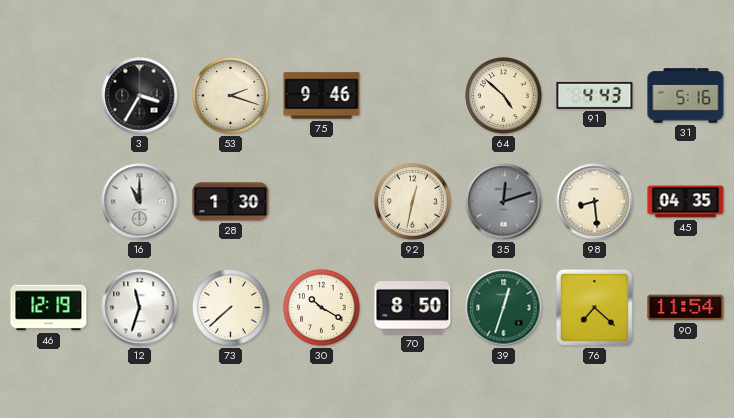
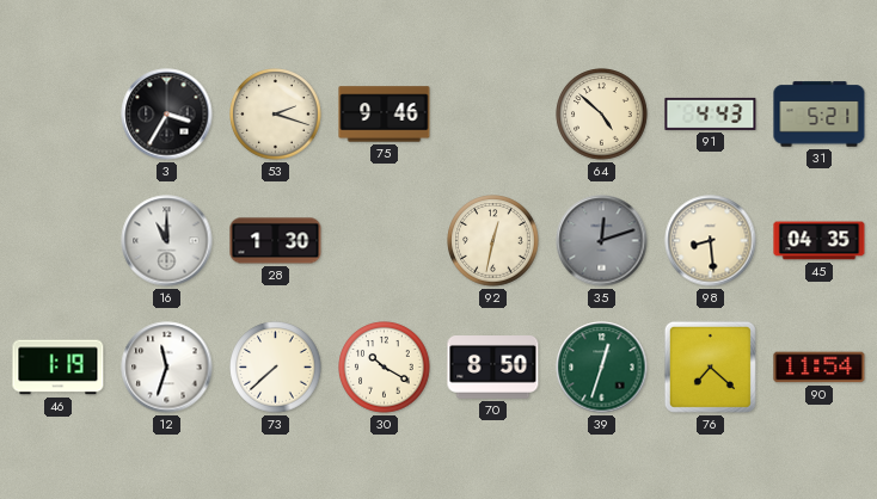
31: 5:16 -> 5:21 (820, 115)
46: 12:19 -> 1:19 (59, 368)
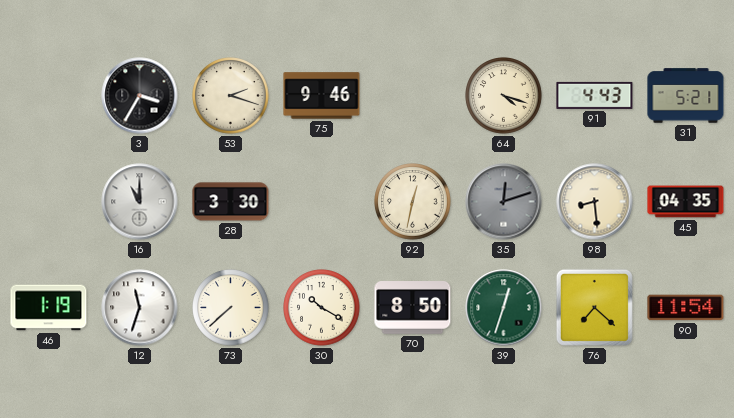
64: 4:52 -> 4:18 (504, 96)
28: 1:30 -> 3:30 (231, 202)
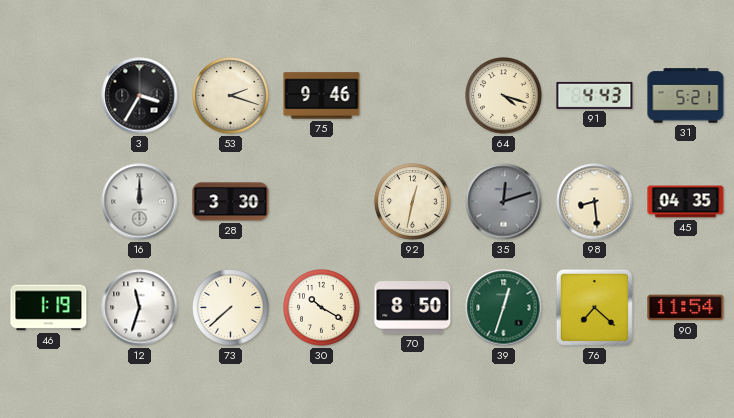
16: 11:00 -> 12:00 (140, 202)
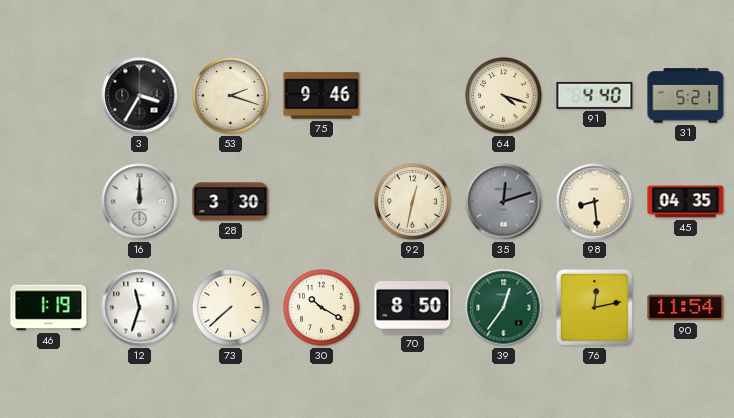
91: 4:43 -> 4:40 (595, 95)
39: 12:33 -> 12:36 (504, 308)
76: 7:22 -> 12:13 (594, 307)
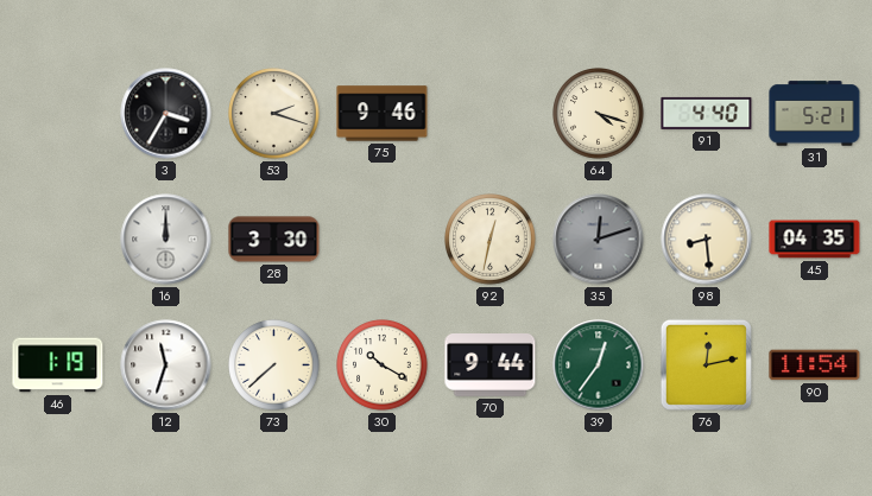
70: 8:50 -> 9:44 (491, 365)
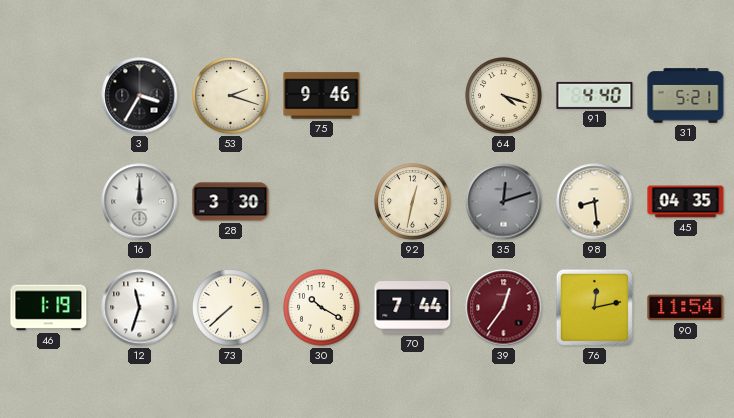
70: 9:44 -> 7:44 (413, 308)
39 dial: green -> burgundy (504, 308)
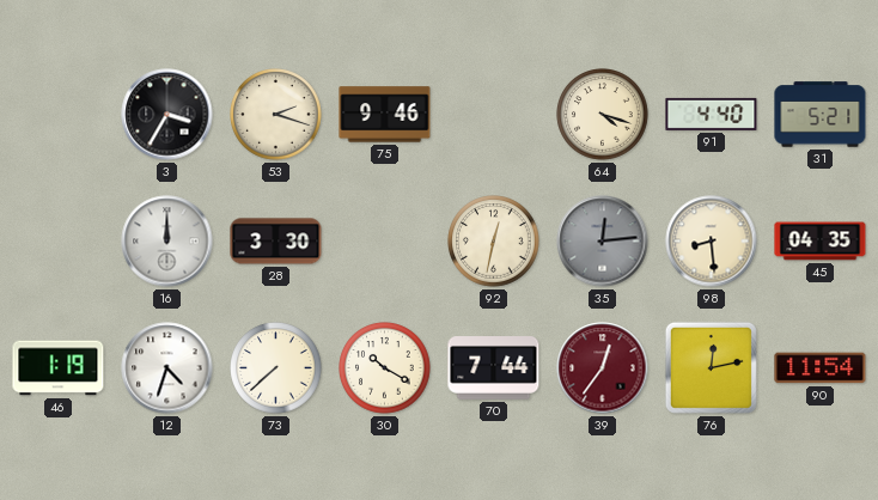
35: 12:12 -> 12:14 (603, 242)
12: 11:33 -> 4:33 (167, 368)
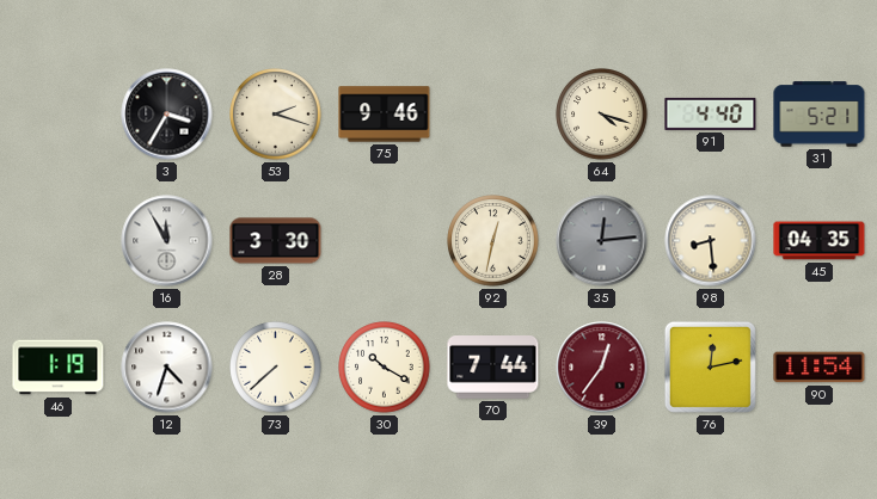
16: 12:00 -> 11:55 (167, 241)
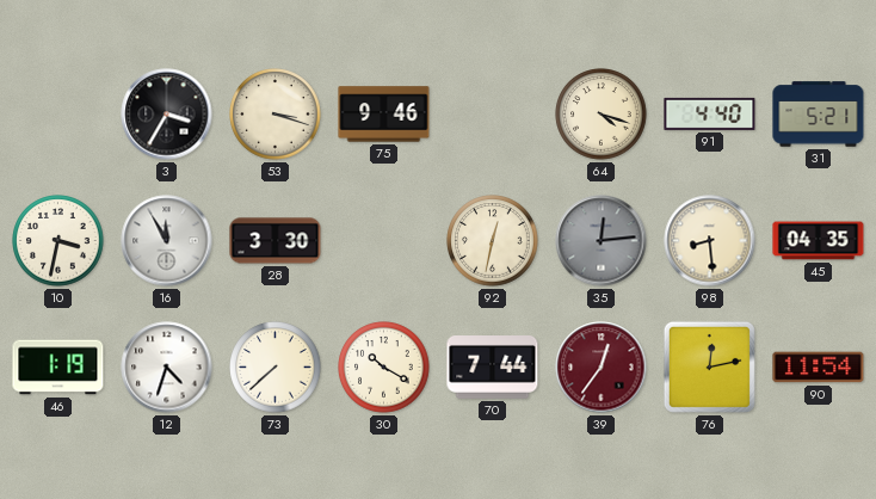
53: 2:18 -> 3:18 (276, 115)
10: none -> 3:32 (58, 241)
